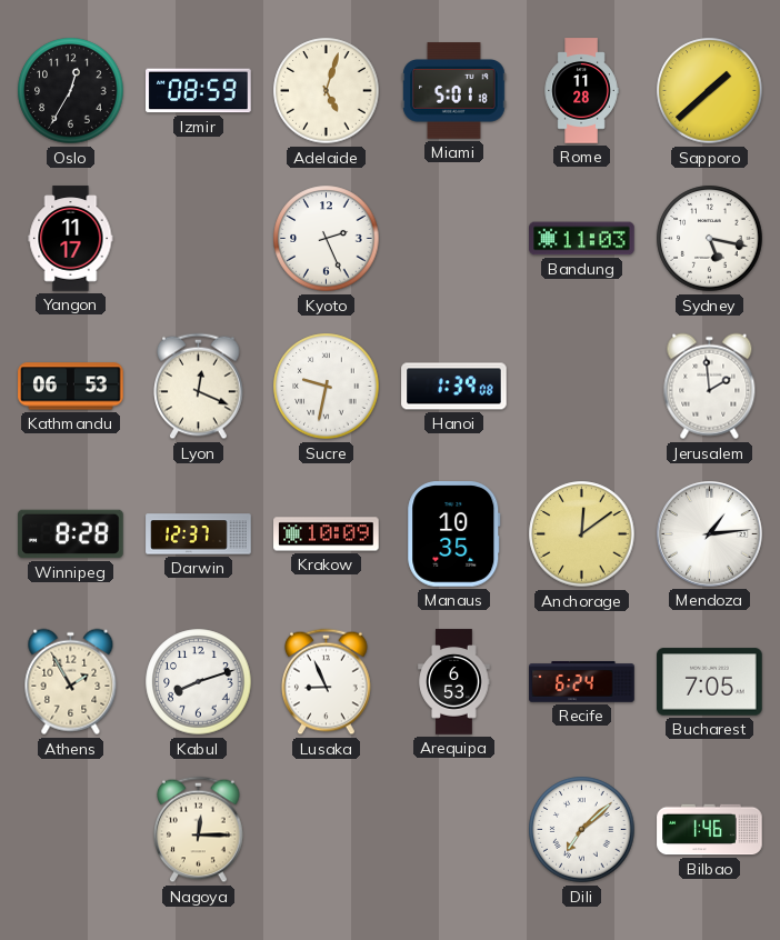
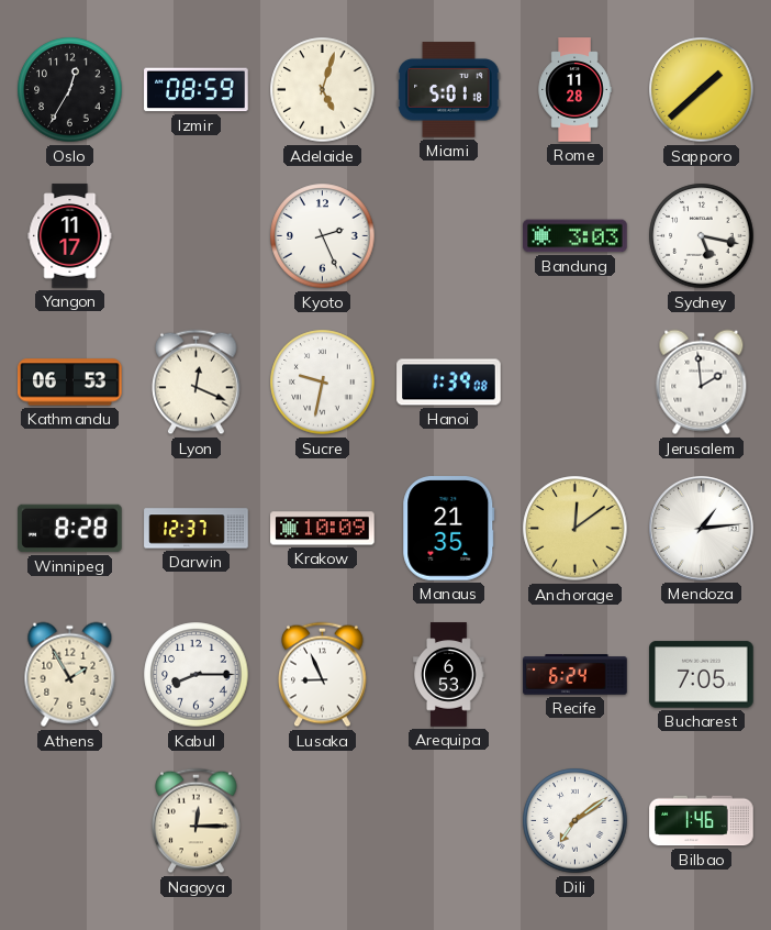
Bandung: 11:03 -> 3:03 (576, 236)
Manaus: 10:35 -> 21:35 (449, 529)
Kabul: 8:12 -> 8:15 (197, 675)
Dili: 7:08 -> 7:09 (576, 821)
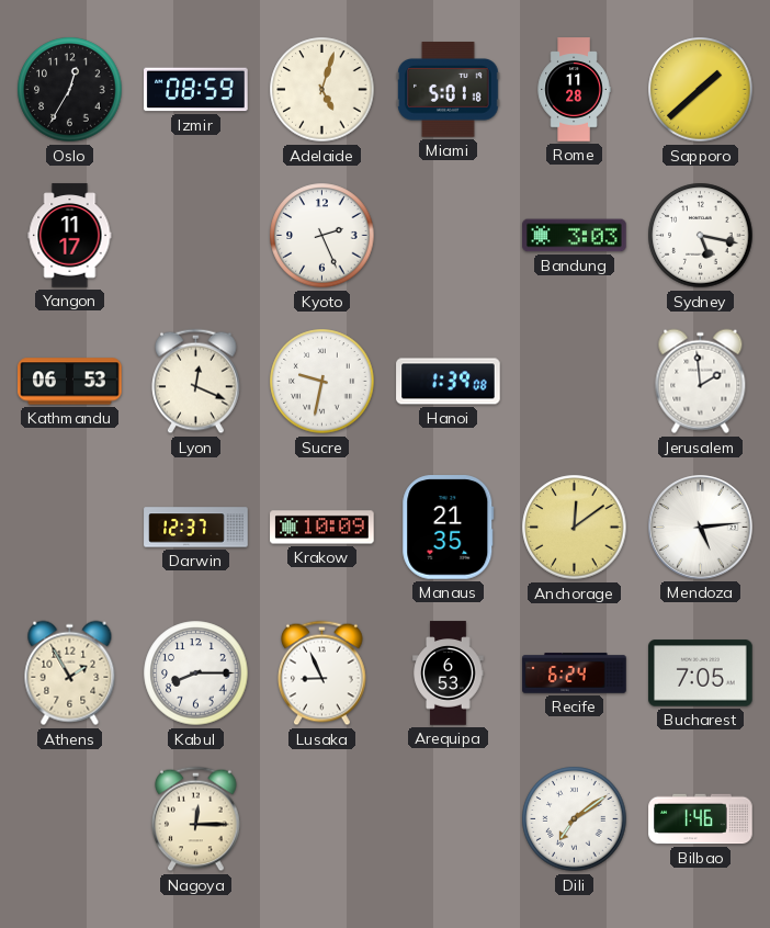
Winnipeg: 8:28 -> none (70, 529)
Mendoza: 1:14 -> 5:14 (701, 528)
